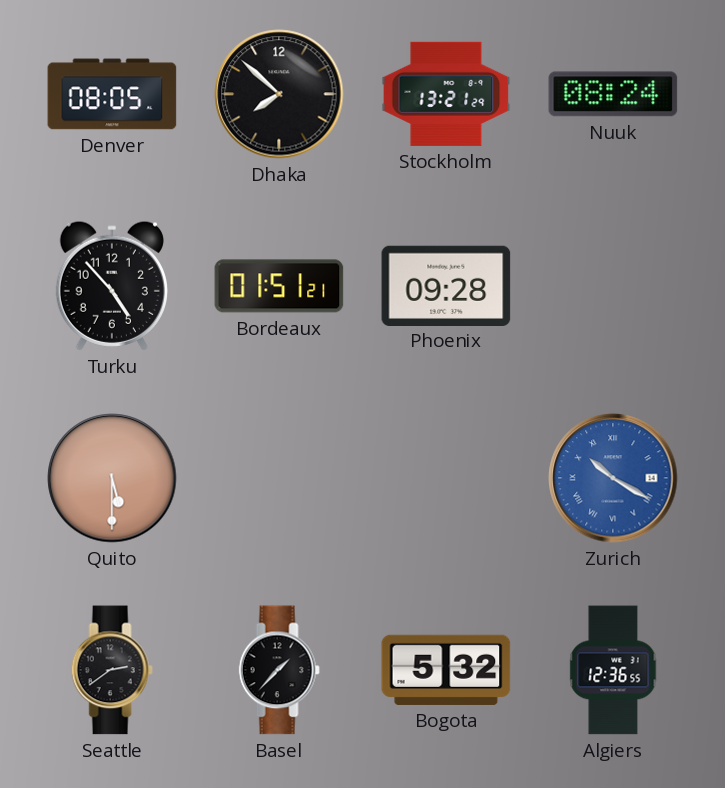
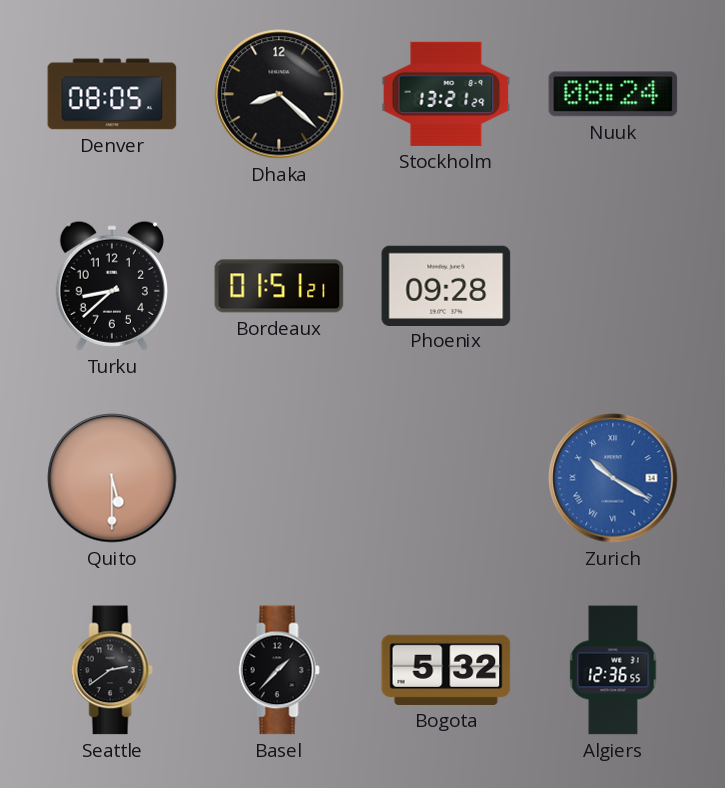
Dhaka: 7:52 -> 8:22 (279, 94)
Turku: 4:53 -> 8:38 (112, 286)
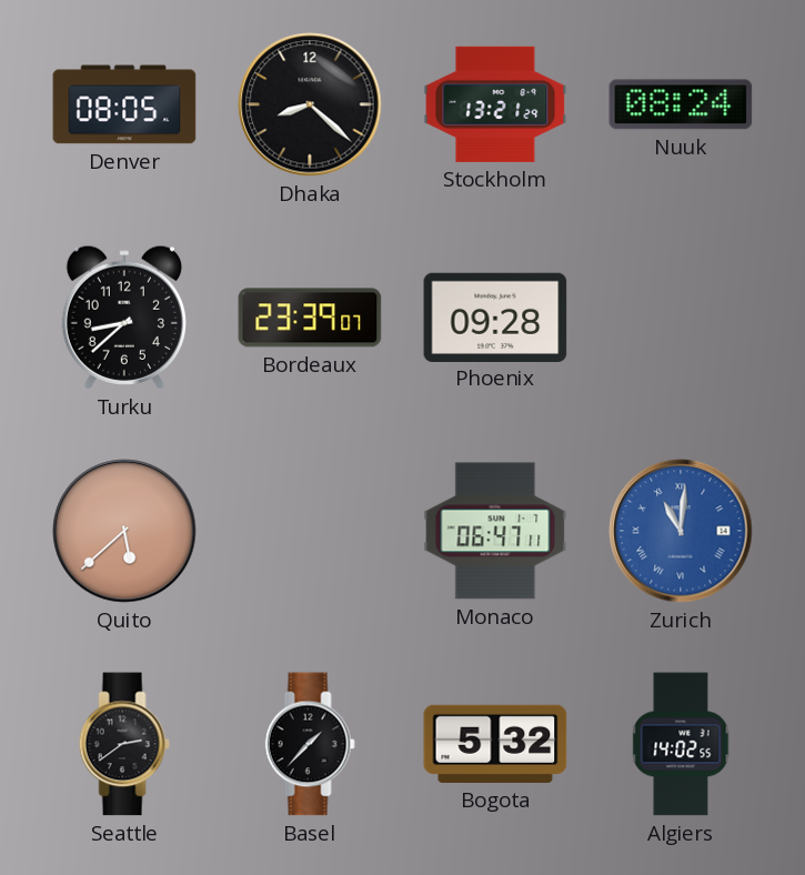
Bordeaux: 01:51 -> 23:39 (310, 318)
Quito: 5:30 -> 5:38 (124, 531)
Monaco: none -> 06:47 (495, 531)
Zurich: 10:20 -> 11:01 (681, 531)
Algiers: 12:36 -> 14:02 (681, 744)
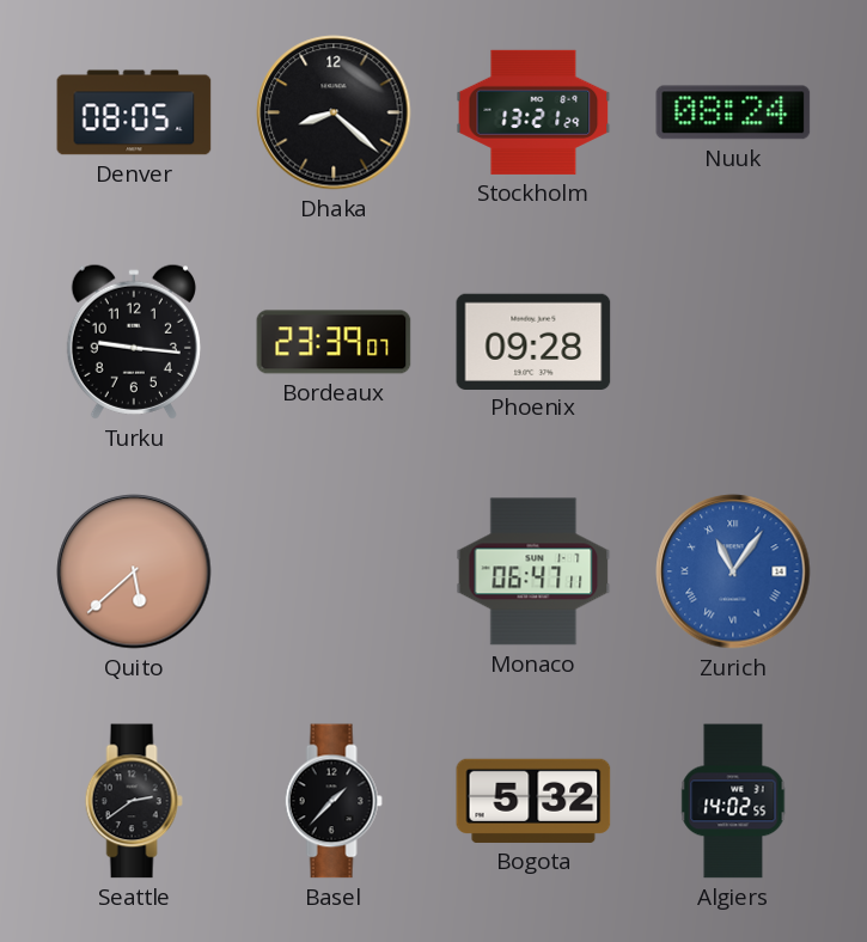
Turku: 8:38 -> 9:16 (134, 342)
Zurich: 11:01 -> 11:06 (733, 571)
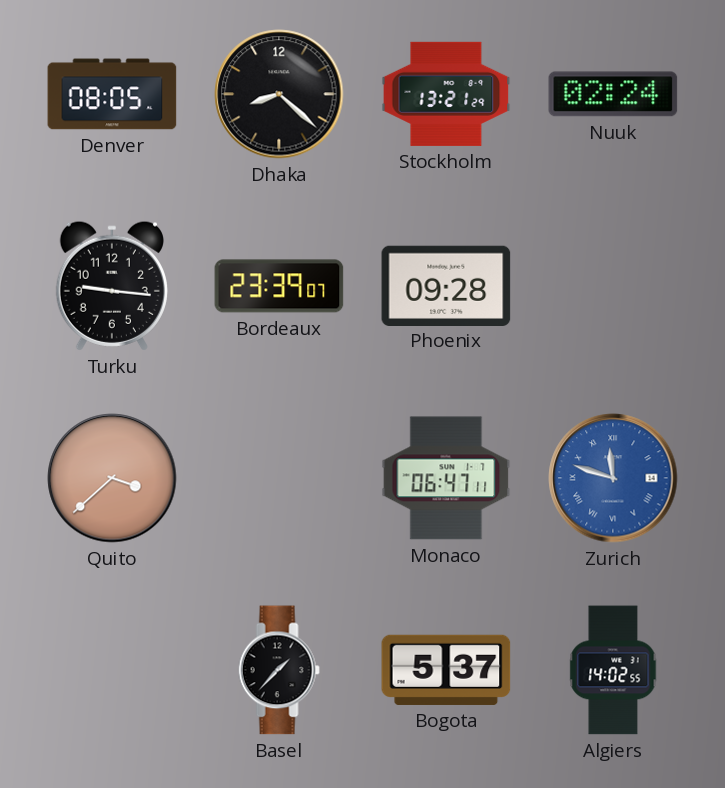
Nuuk: 08:24 -> 02:24 (613, 94)
Quito: 5:38 -> 3:38 (112, 478)
Zurich: 11:06 -> 11:48 (613, 478)
Seattle: 2:39 -> none (134, 801)
Bogota: 5:32 -> 5:37 (446, 670)
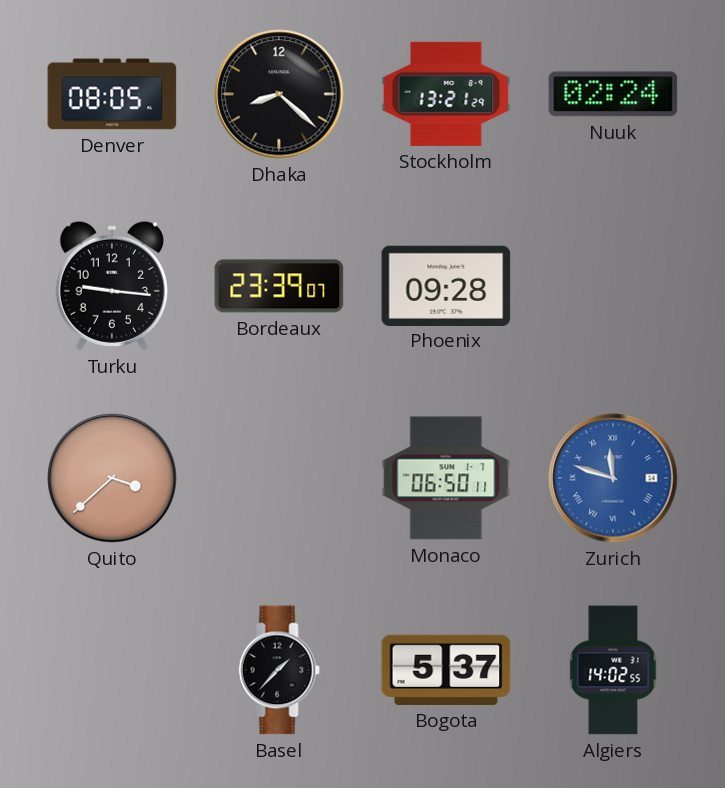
Monaco: 06:47 -> 06:50 (446, 478)
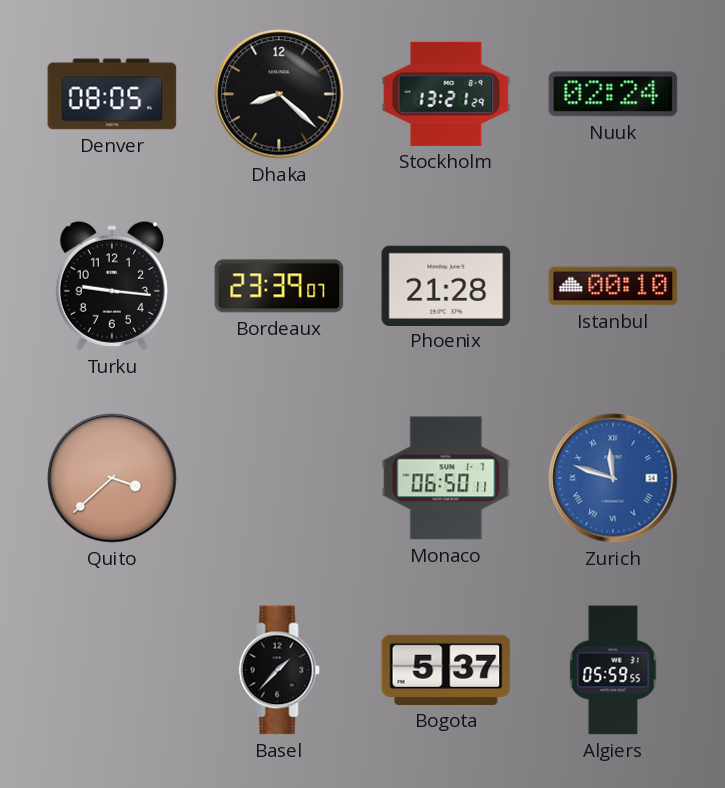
Phoenix: 09:28 -> 21:28 (446, 285)
Istanbul: none -> 00:10 (613, 286)
Algiers: 14:02 -> 05:59 (613, 670)
